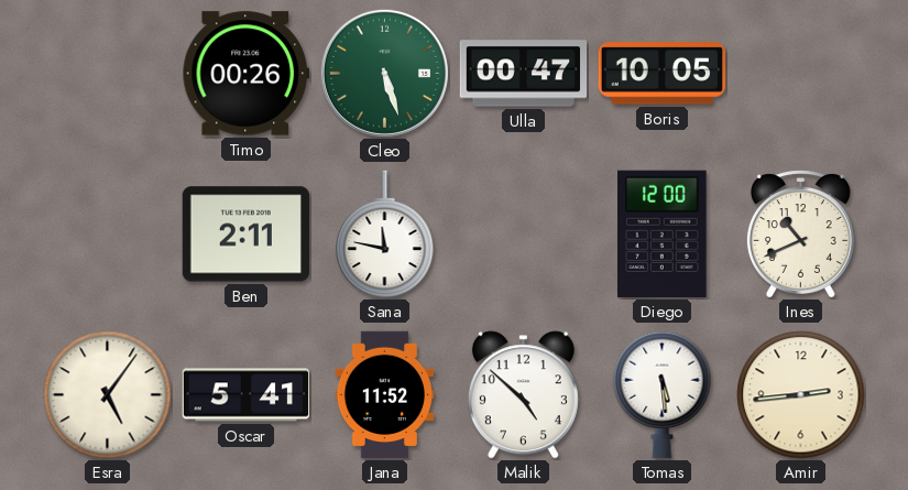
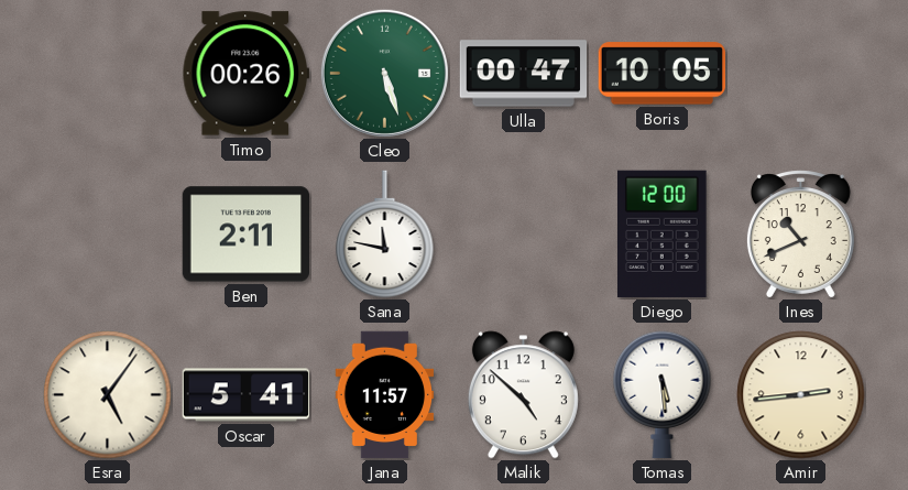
Jana: 11:52 -> 11:57 (385, 395)
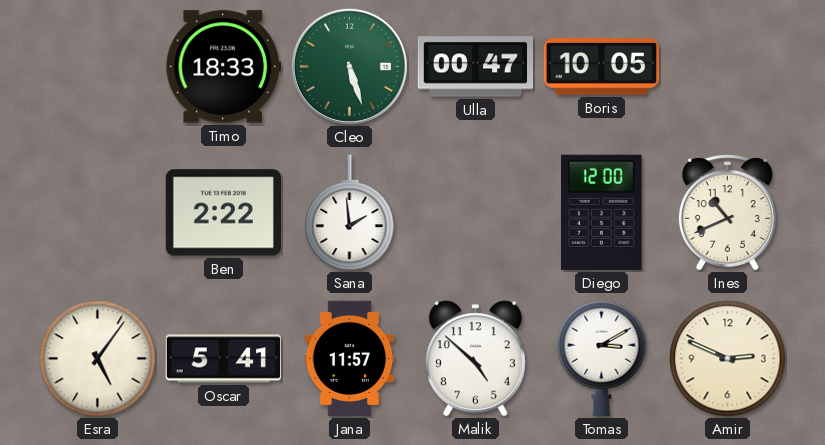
Timo: 00:26 -> 18:33 (223, 67)
Ben: 2:11 -> 2:22 (223, 213)
Sana: 11:47 -> 1:59 (350, 213)
Tomas: 5:29 -> 3:10 (602, 359)
Amir: 2:44 -> 2:49 (728, 359)
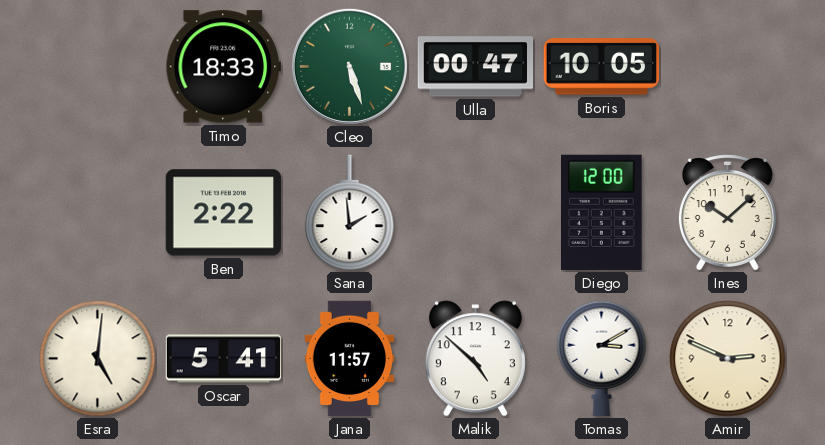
Ines: 10:41 -> 10:08 (727, 213)
Esra: 5:06 -> 5:01 (98, 359)
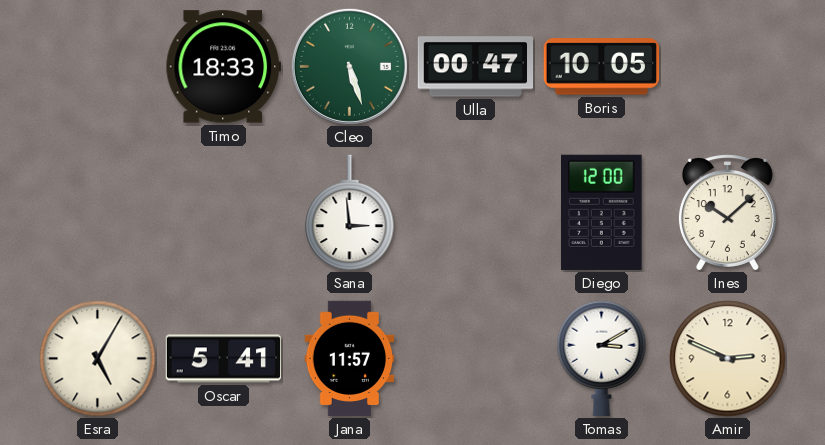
Ben: 2:22 -> none (223, 213)
Sana: 1:59 -> 2:59 (350, 213)
Esra: 5:01 -> 5:05 (98, 359)
Malik: 4:52 -> none (475, 359)
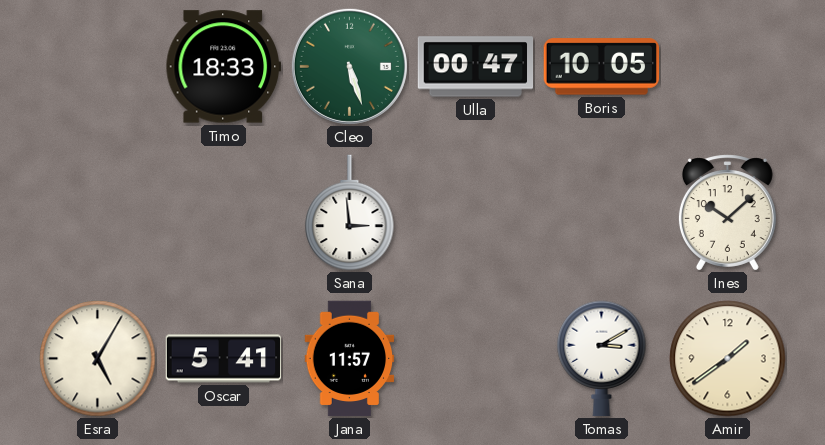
Diego: 12:00 -> none (602, 212)
Amir: 2:49 -> 1:39 (728, 359)
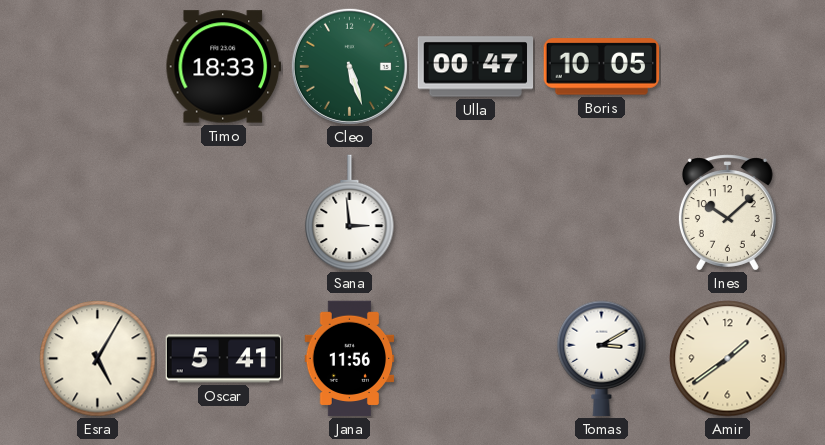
Jana: 11:57 -> 11:56 (350, 359)
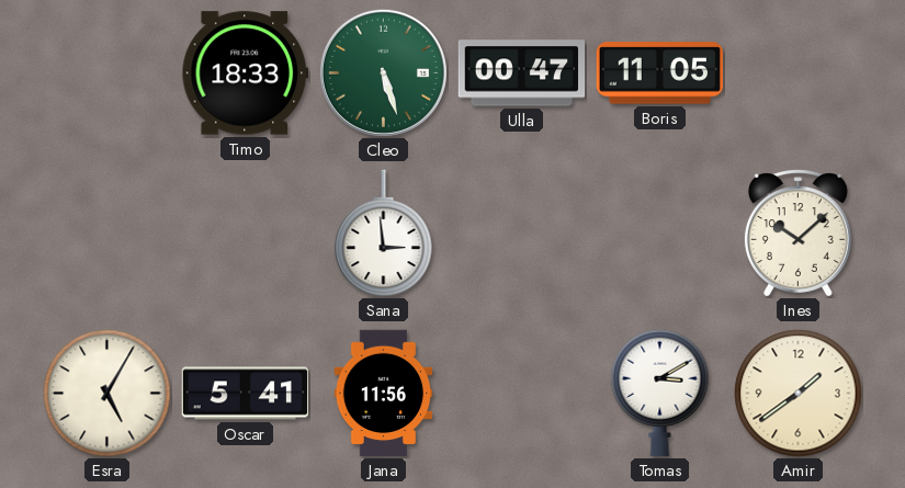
Boris: 10:05 -> 11:05 (659, 73)
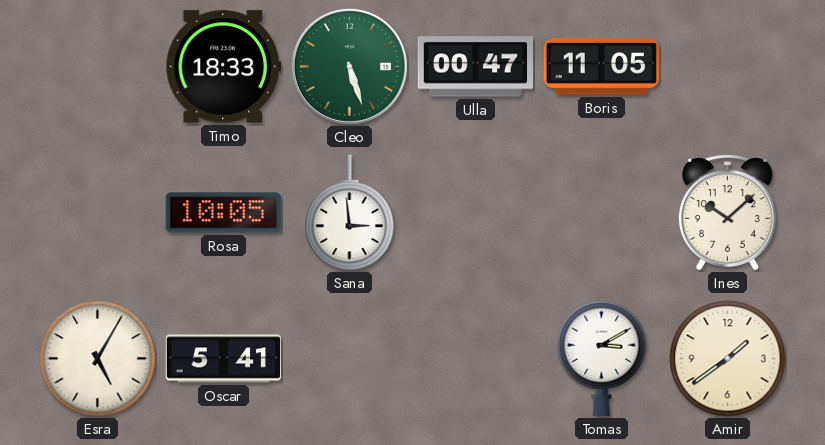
Rosa: none -> 10:05 (223, 213)
Jana: 11:56 -> none (384, 394)
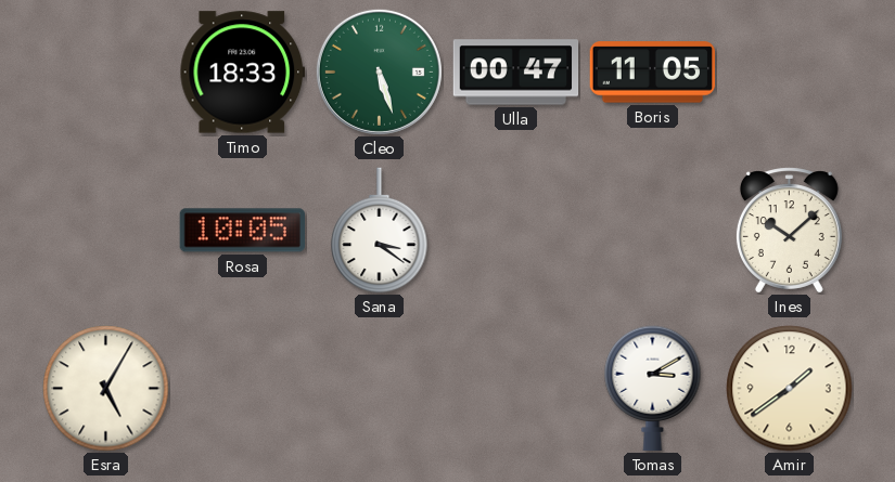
Sana: 2:59 -> 3:21 (380, 231)
Oscar: 5:41 -> none (224, 359)
